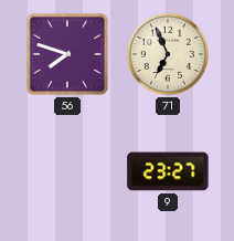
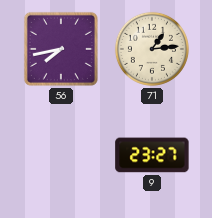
56: 7:48 -> 7:43 (61, 49)
71: 6:56 -> 1:14 (152, 49)
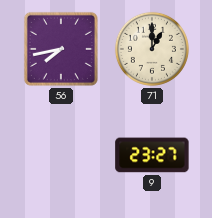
71: 1:14 -> 1:00 (152, 49)
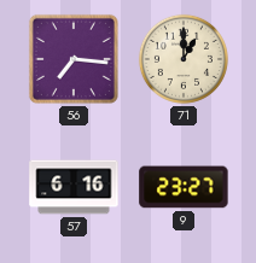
56: 7:43 -> 7:16 (74, 59)
57: none -> 6:16 (74, 187)
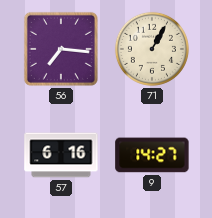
71: 1:00 -> 1:05 (152, 49)
9: 23:27 -> 14:27 (152, 155)
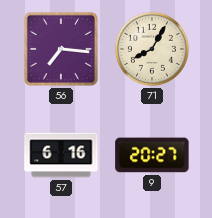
71: 1:05 -> 8:05 (152, 49)
9: 14:27 -> 20:27 (152, 155)
